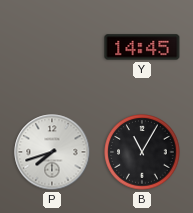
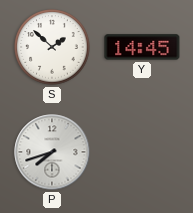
S: none -> 1:52 (52, 47)
B: 11:05 -> none (142, 152)
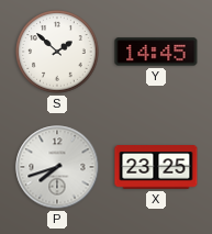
X: none -> 23:25 (156, 167)
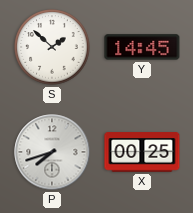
X: 23:25 -> 00:25 (142, 152)
